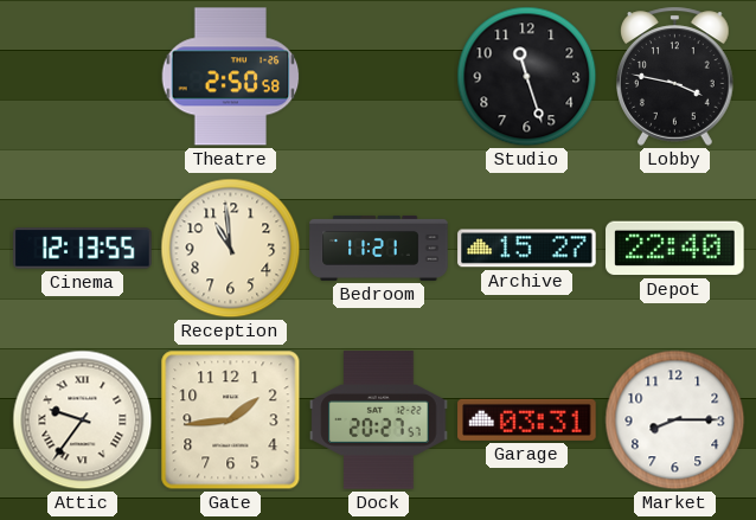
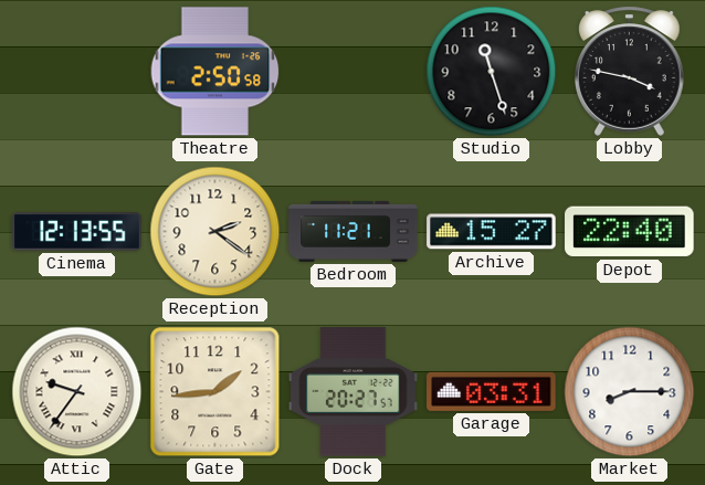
Reception: 10:59 -> 2:21 (215, 232)
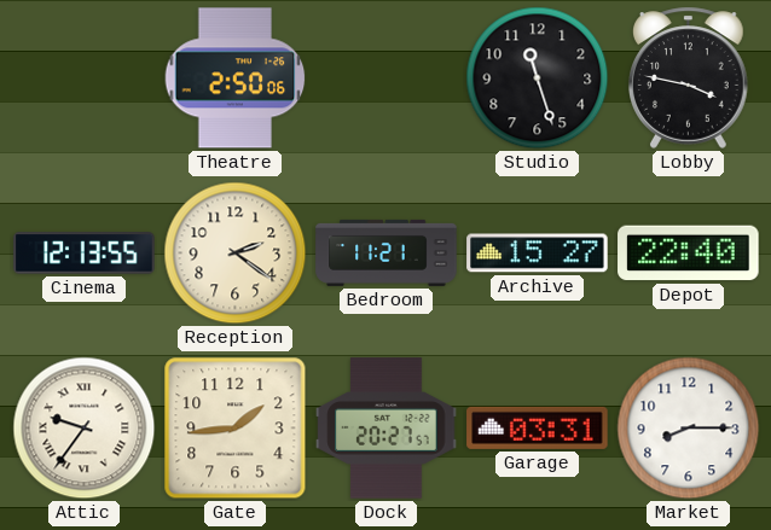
Theatre: 2:50:58 -> 2:50:06 (236, 78)
